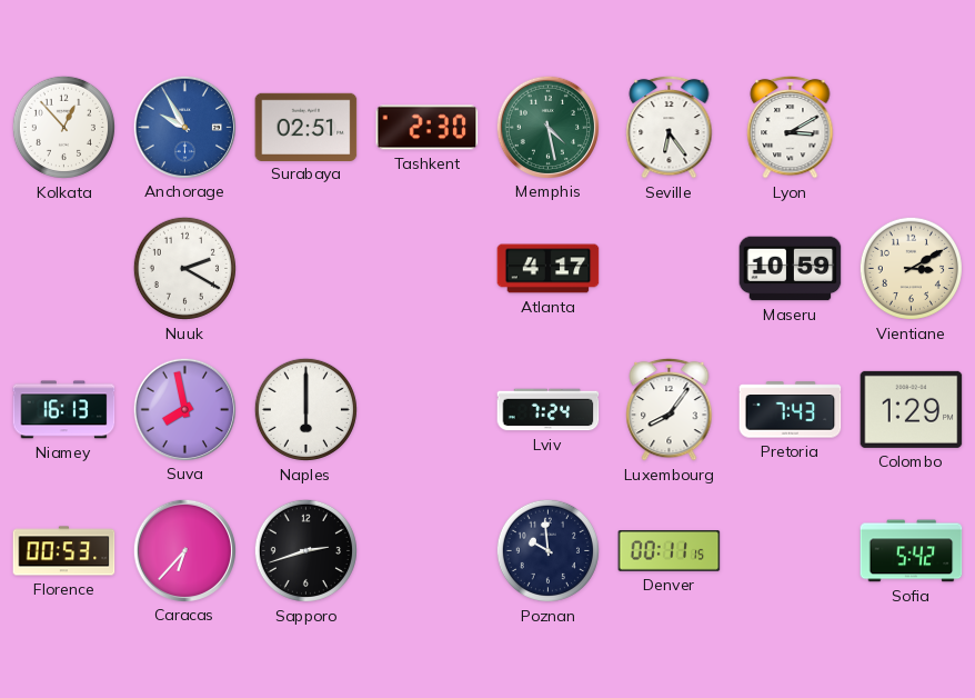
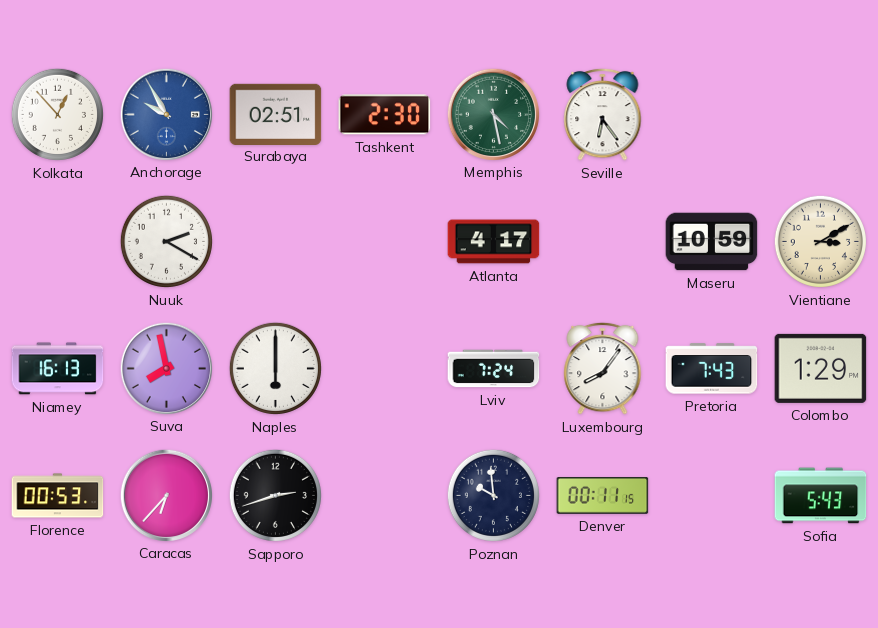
Lyon: 3:10 -> none (791, 127)
Sofia: 5:42 -> 5:43 (821, 496)
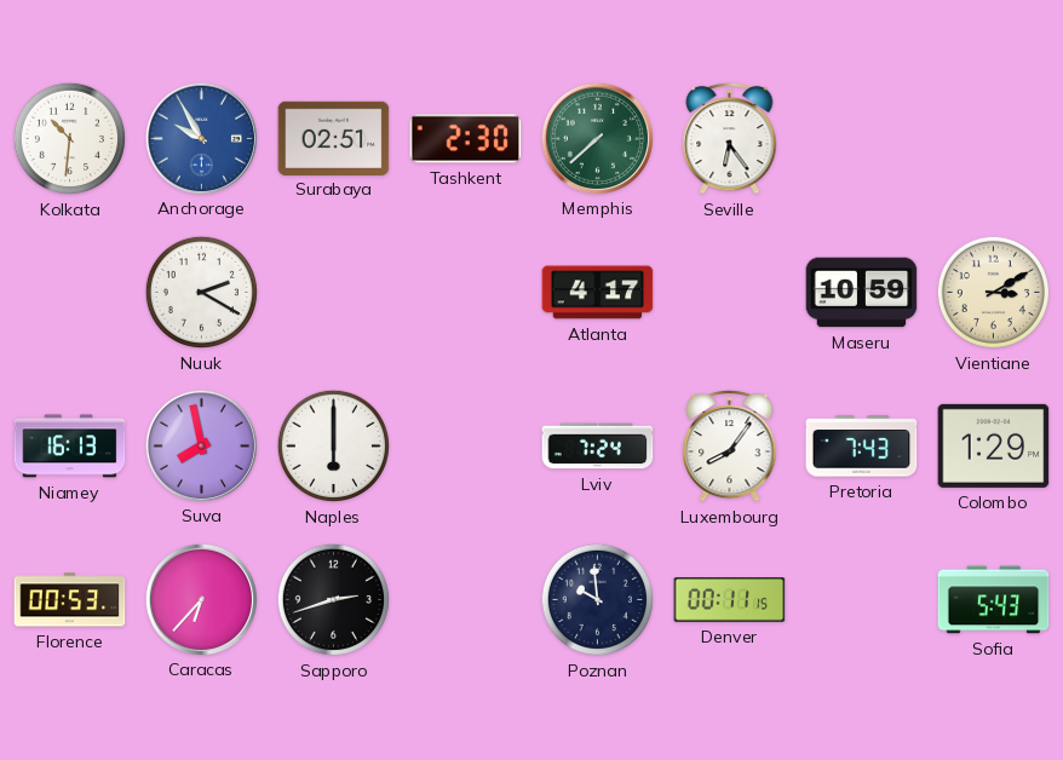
Kolkata: 12:53 -> 10:31 (69, 138)
Memphis: 4:28 -> 7:38 (597, 138)
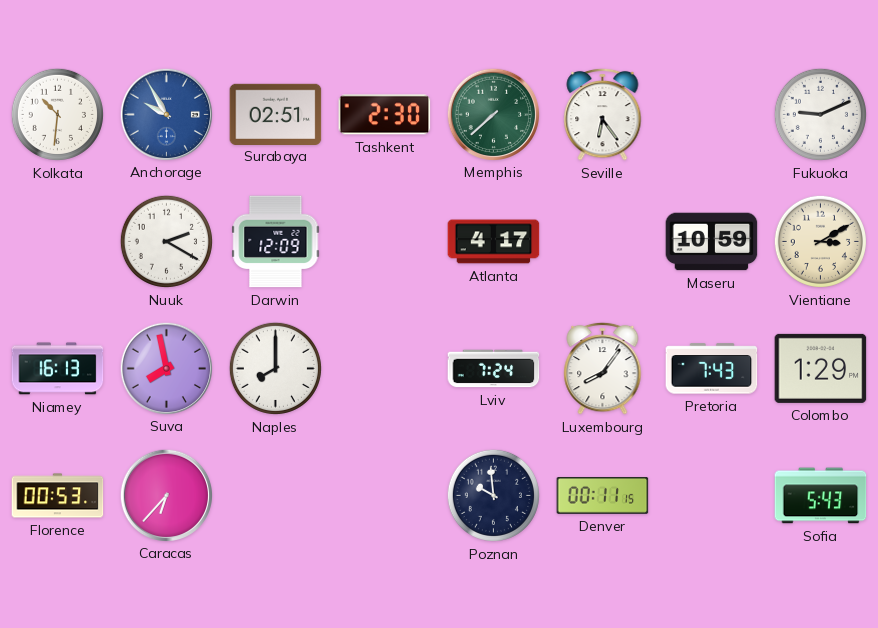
Fukuoka: none -> 9:11 (820, 114)
Darwin: none -> 12:09 (276, 242)
Naples: 6:00 -> 8:00 (275, 368)
Sapporo: 2:42 -> none (333, 599)
